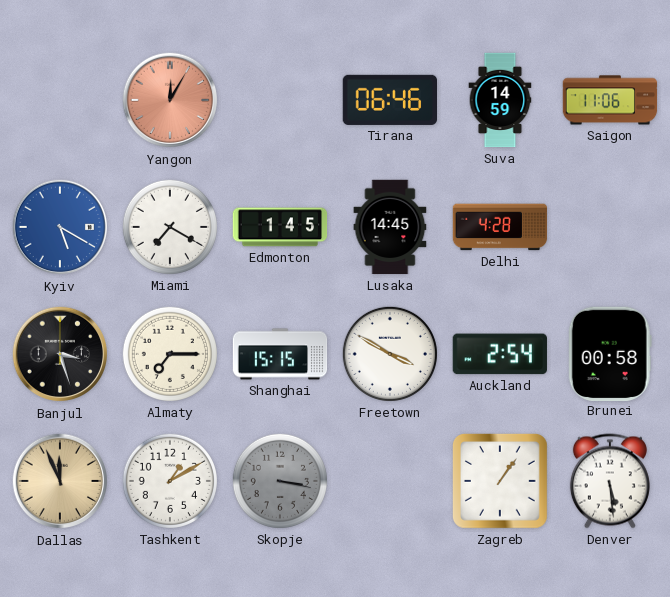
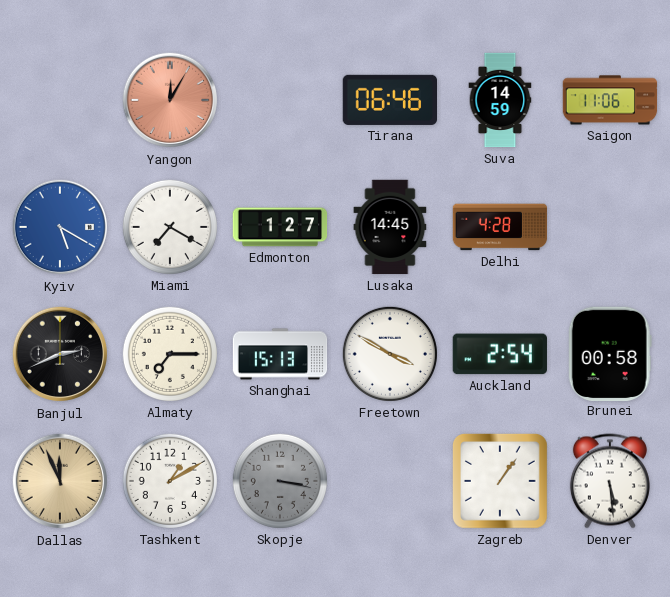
Edmonton: 1:45 -> 1:27 (280, 227)
Banjul: 3:27 -> 2:41 (60, 354)
Shanghai: 15:15 -> 15:13 (280, 354)
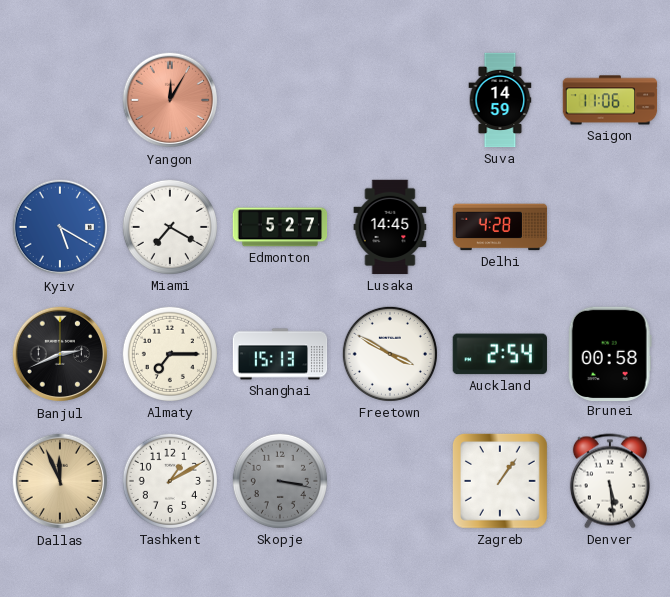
Tirana: 06:46 -> none (389, 100)
Edmonton: 1:27 -> 5:27 (280, 227)
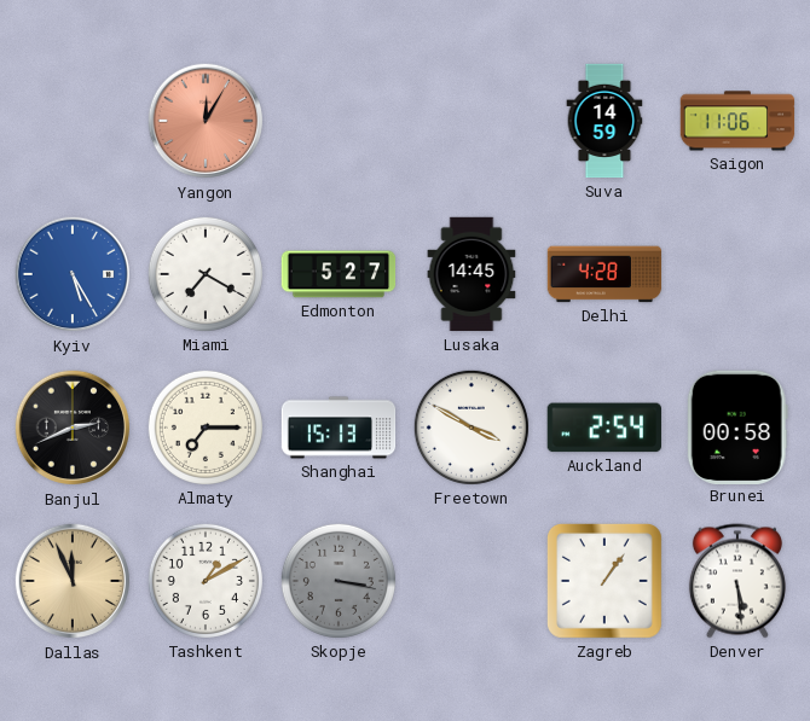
Kyiv: 5:20 -> 5:25 (73, 274)
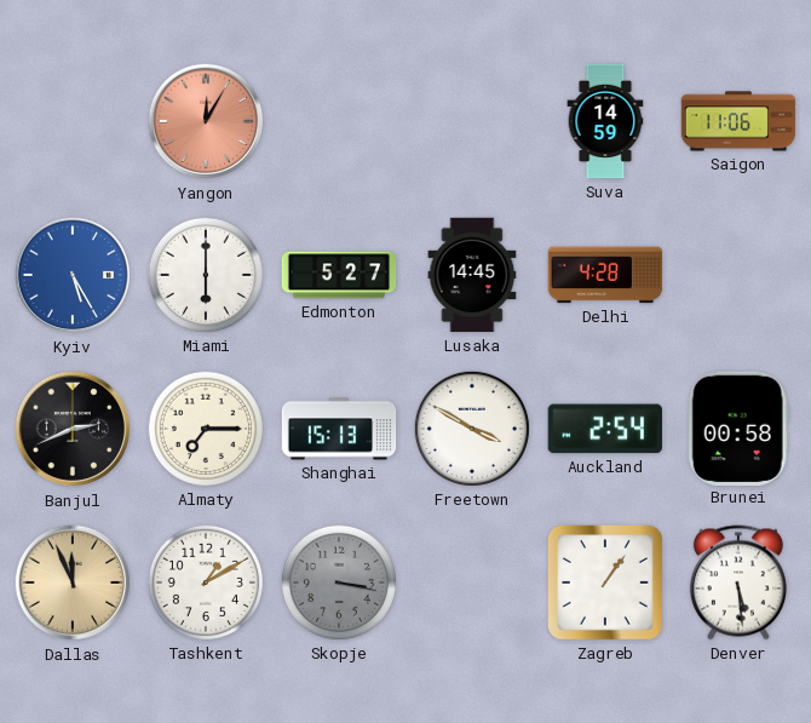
Miami: 7:20 -> 6:00 (206, 275)
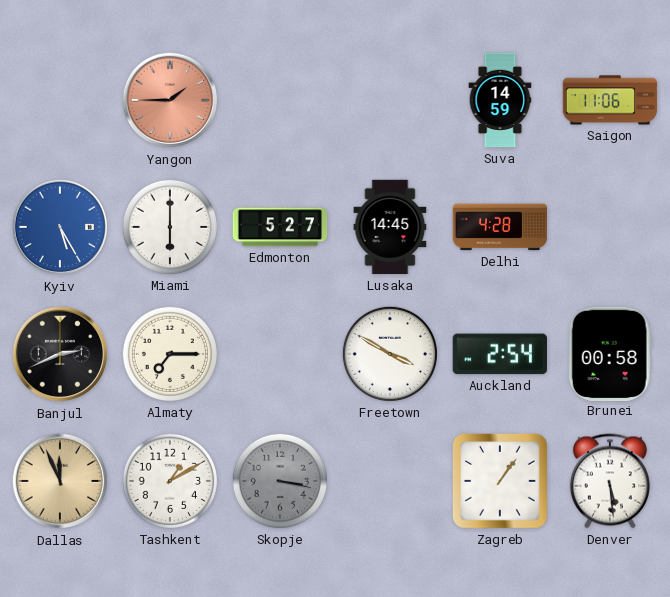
Yangon: 12:05 -> 1:45 (170, 100)
Shanghai: 15:13 -> none (339, 429)
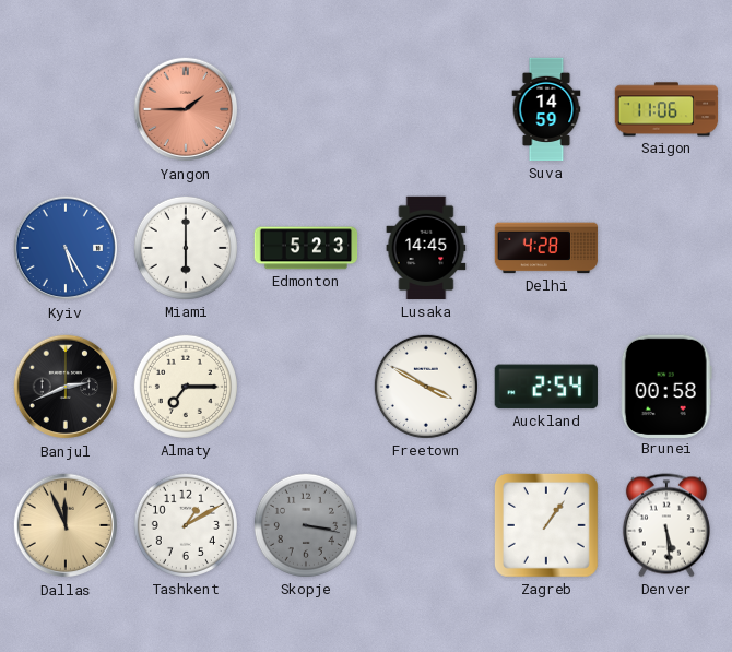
Edmonton: 5:27 -> 5:23 (306, 248)
